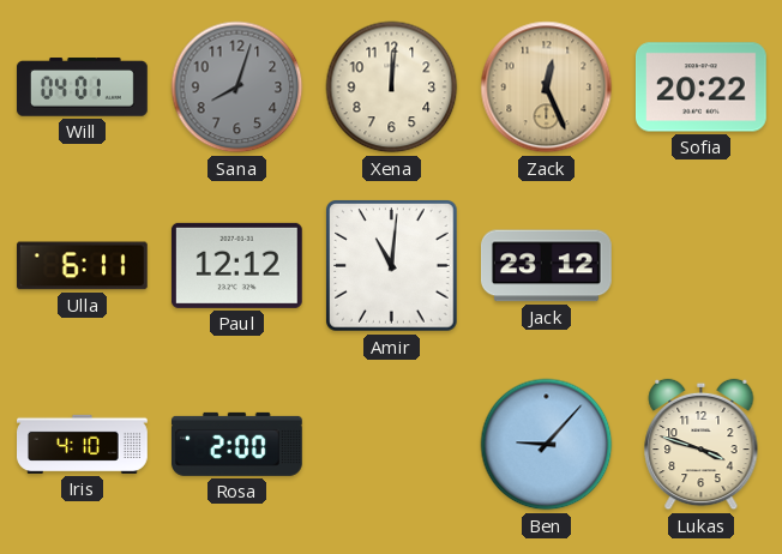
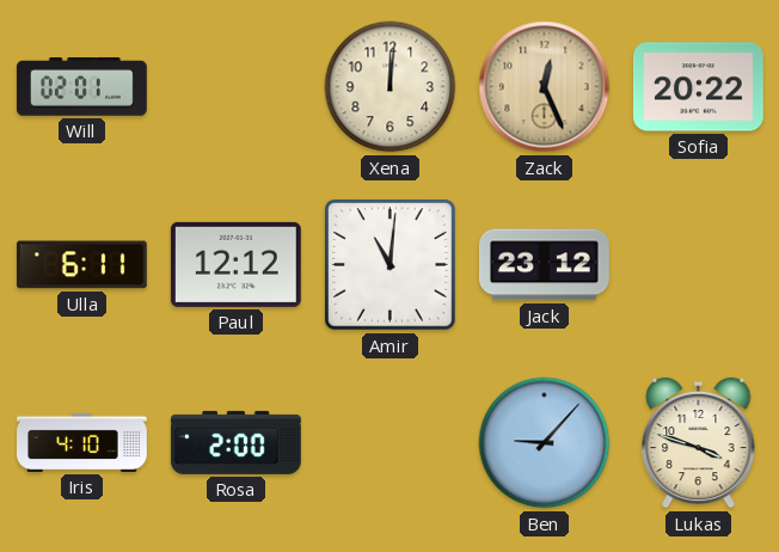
Will: 04:01 -> 02:01 (81, 87)
Sana: 8:03 -> none (237, 88)
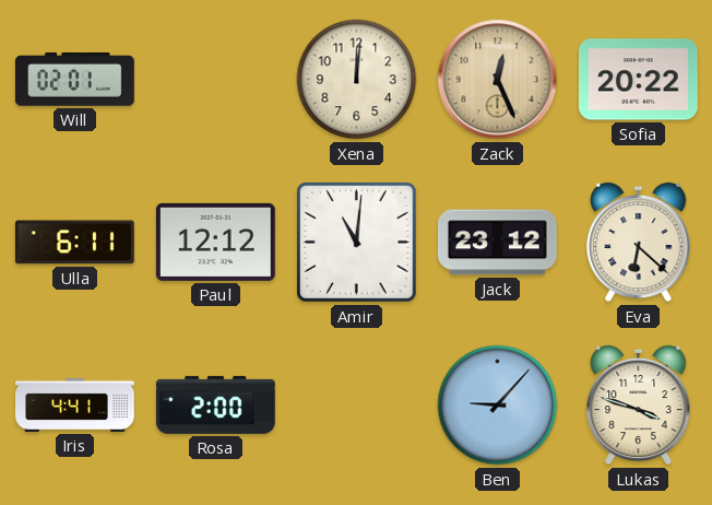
Eva: none -> 6:22 (639, 243)
Iris: 4:10 -> 4:41 (75, 404)
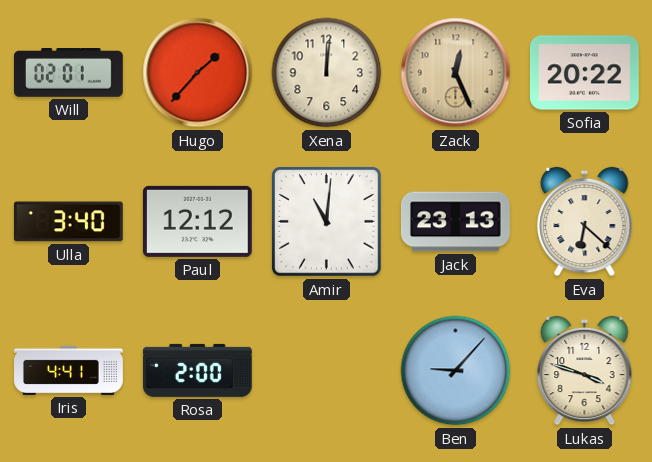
Hugo: none -> 1:37 (198, 73)
Ulla: 6:11 -> 3:40 (68, 222)
Jack: 23:12 -> 23:13 (455, 222)
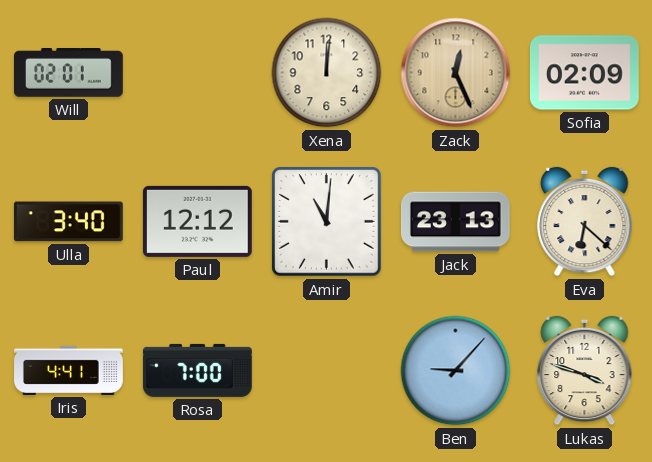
Hugo: 1:37 -> none (198, 73)
Sofia: 20:22 -> 02:09 (584, 73)
Rosa: 2:00 -> 7:00 (197, 370)
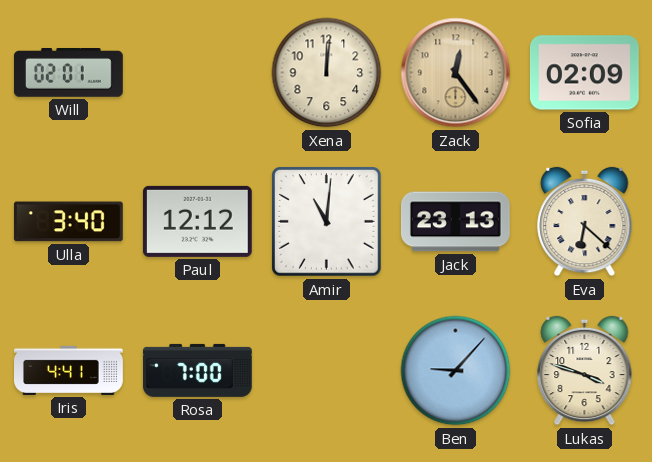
Zack: 12:26 -> 12:24 (456, 73)
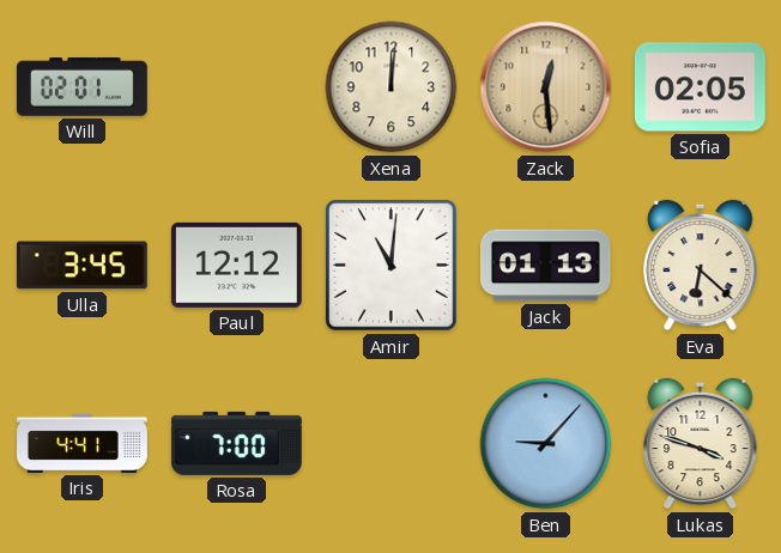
Zack: 12:24 -> 12:29 (546, 87)
Sofia: 02:09 -> 02:05 (700, 87)
Ulla: 3:40 -> 3:45 (81, 266)
Jack: 23:13 -> 01:13 (545, 266)
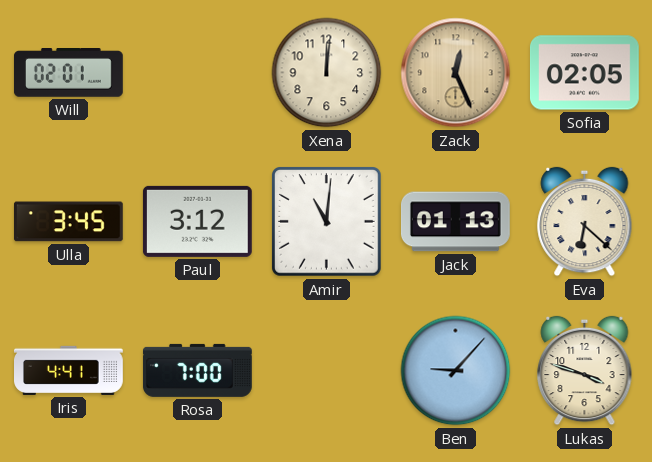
Zack: 12:29 -> 12:26 (456, 73)
Paul: 12:12 -> 3:12 (197, 221)
